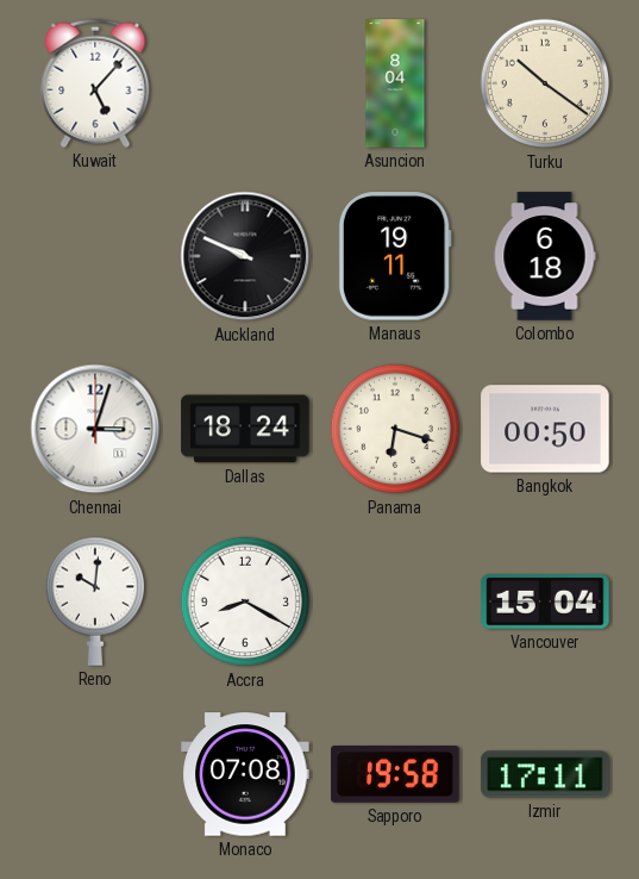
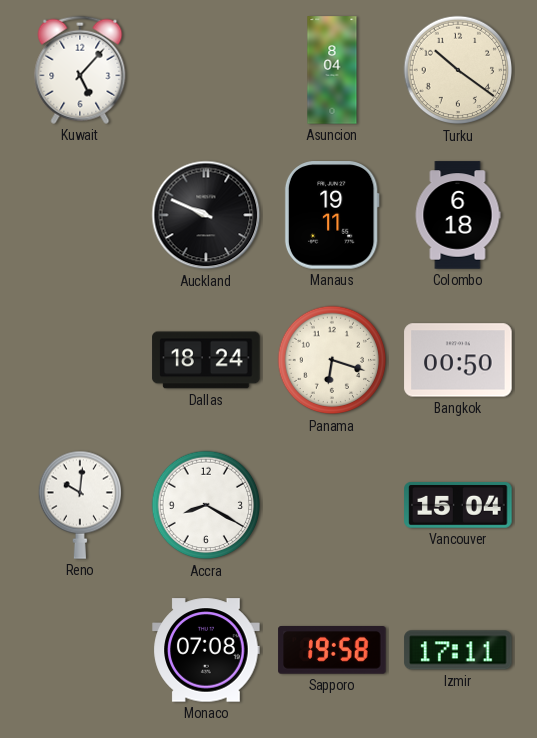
Chennai: 3:03 -> none (95, 429)
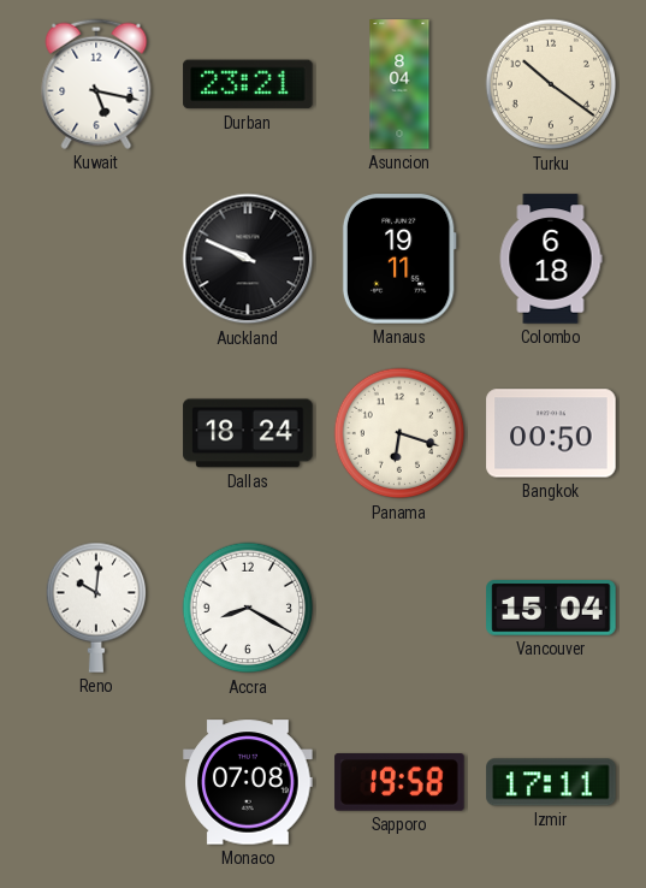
Kuwait: 5:07 -> 5:17 (96, 84)
Durban: none -> 23:21 (248, 84)
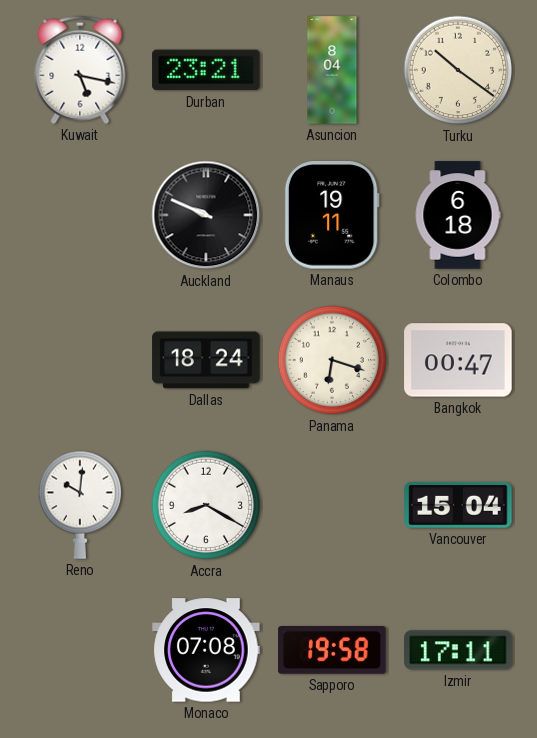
Bangkok: 00:50 -> 00:47 (458, 360)
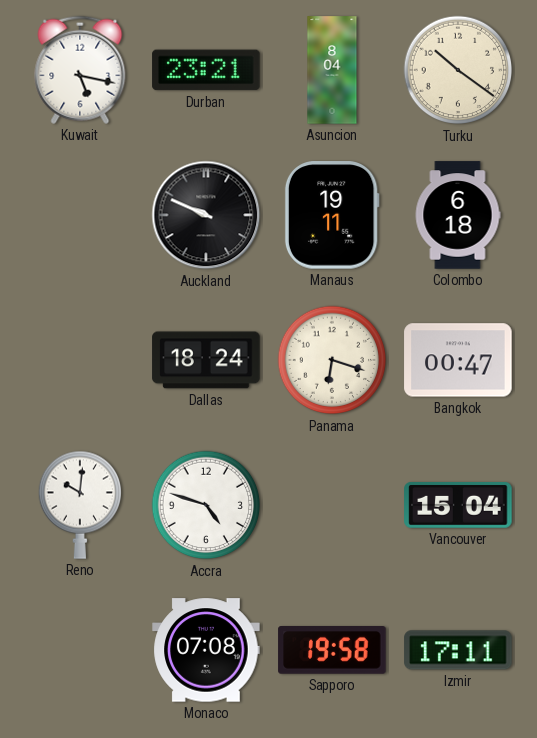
Accra: 8:20 -> 4:48 (206, 505)
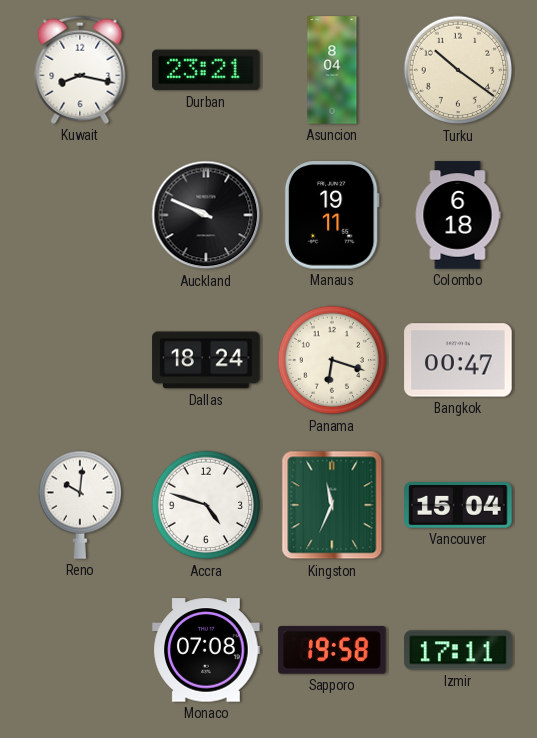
Kuwait: 5:17 -> 8:17 (80, 70)
Kingston: none -> 11:34 (332, 505)
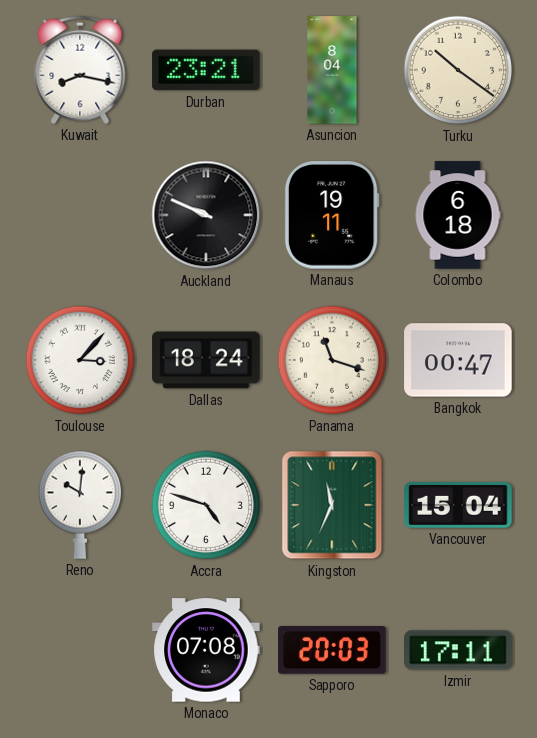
Toulouse: none -> 3:07 (80, 360)
Panama: 6:18 -> 11:18 (332, 360)
Sapporo: 19:58 -> 20:03 (332, 650)
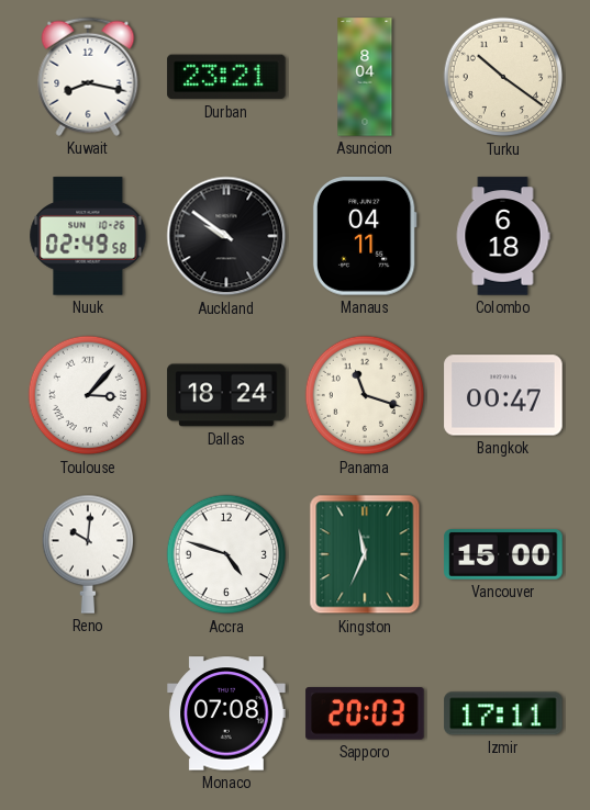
Nuuk: none -> 02:49 (88, 236)
Auckland: 9:49 -> 9:51 (226, 236)
Manaus: 19:11 -> 04:11 (365, 236)
Vancouver: 15:04 -> 15:00 (503, 555)
